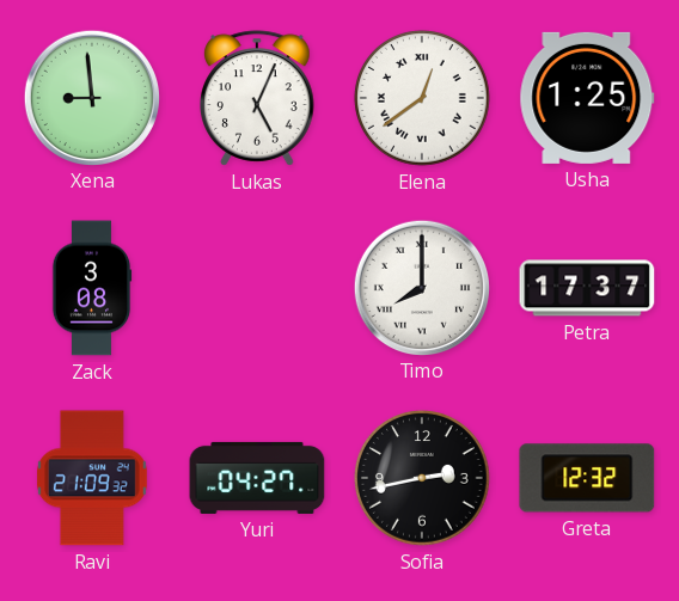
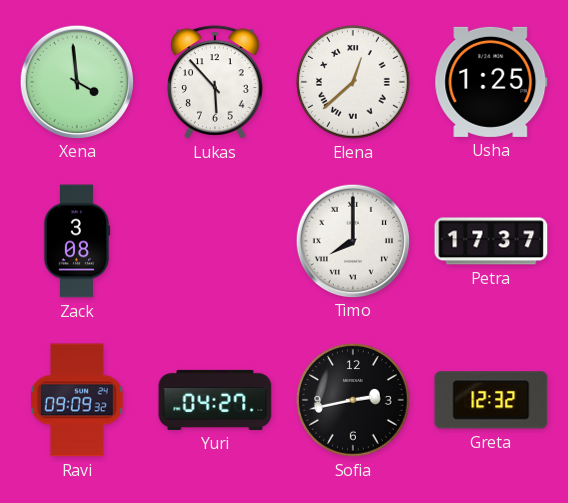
Xena: 8:59 -> 3:59 (76, 81)
Lukas: 5:04 -> 5:53 (215, 82)
Elena: 12:39 -> 12:38 (353, 82)
Ravi: 21:09 -> 09:09 (77, 400)
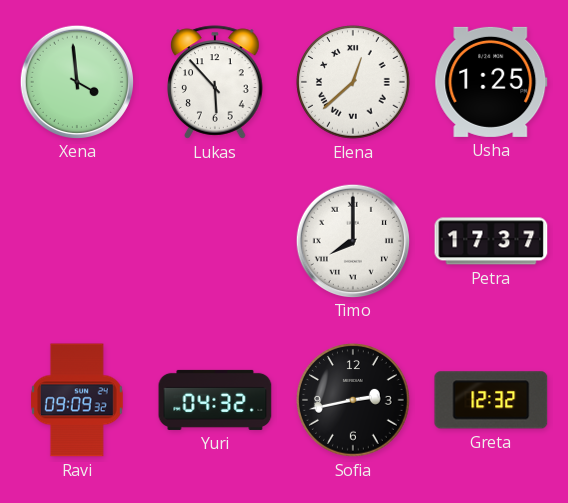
Zack: 3:08 -> none (77, 241)
Yuri: 04:27 -> 04:32 (215, 400)
